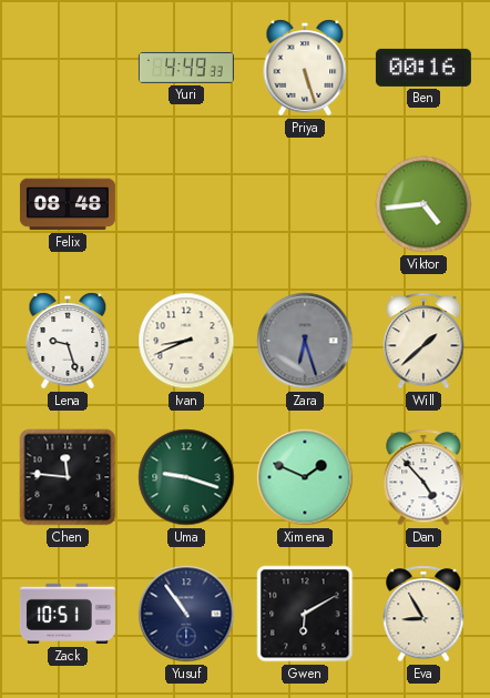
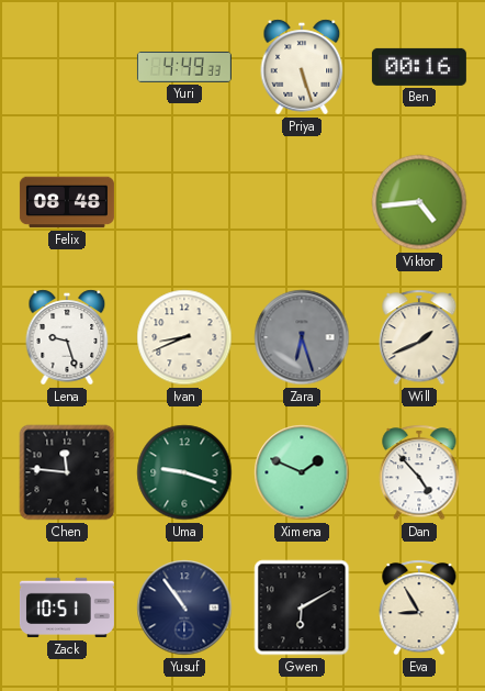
Will: 1:38 -> 1:41 (419, 337)
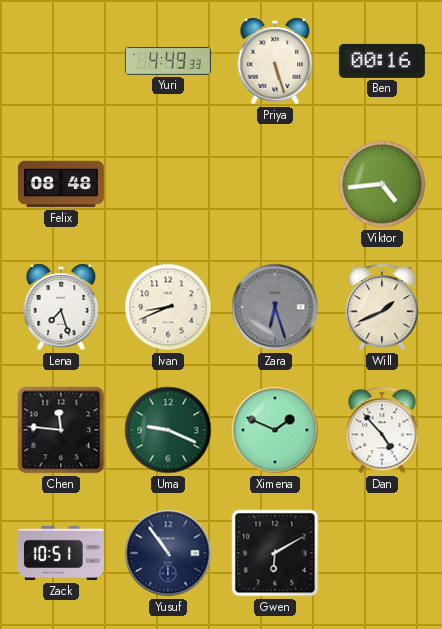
Lena: 9:27 -> 7:27 (61, 307)
Uma: 9:18 -> 9:19 (168, 430)
Eva: 8:55 -> none (419, 608)
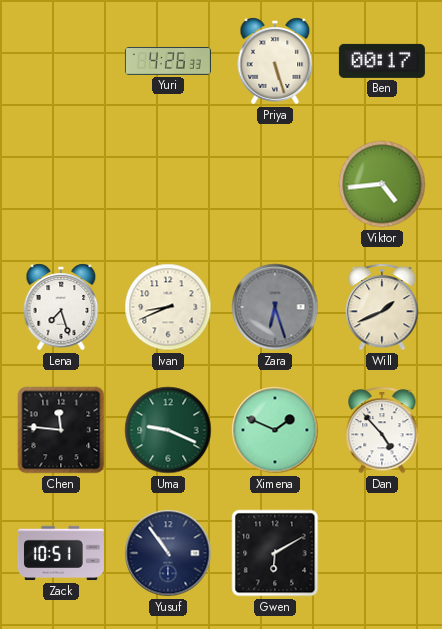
Yuri: 4:49 -> 4:26 (168, 61)
Ben: 00:16 -> 00:17 (382, 61)
Felix: 08:48 -> none (61, 184)
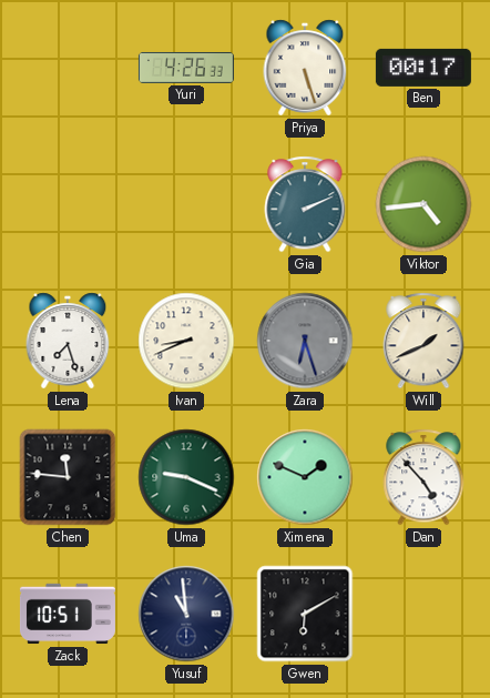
Gia: none -> 2:11 (305, 204)
Yusuf: 10:54 -> 10:59 (186, 614)
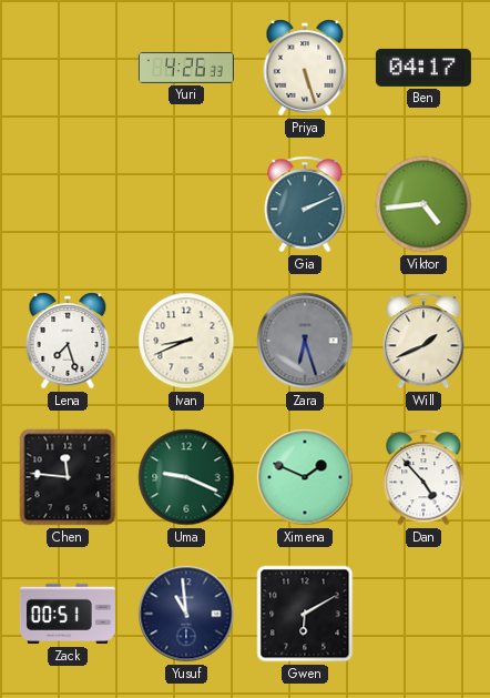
Ben: 00:17 -> 04:17 (423, 68)
Zack: 10:51 -> 00:51 (68, 614)
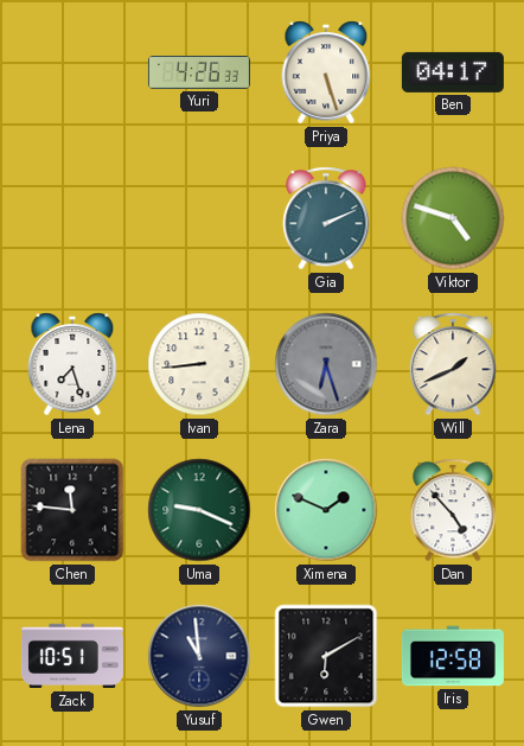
Viktor: 4:44 -> 4:48 (453, 218)
Ivan: 8:41 -> 8:44 (199, 364)
Zack: 00:51 -> 10:51 (72, 656)
Iris: none -> 12:58 (453, 656)
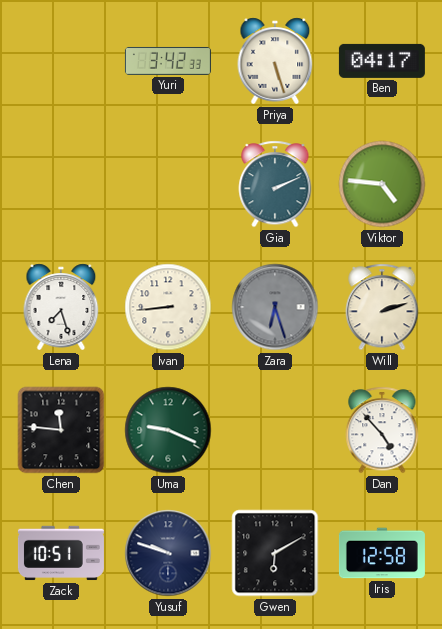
Yuri: 4:26 -> 3:42 (168, 61)
Viktor: 4:48 -> 4:46 (382, 184)
Will: 1:41 -> 2:12 (382, 307)
Ximena: 1:49 -> none (326, 510)
Yusuf: 10:59 -> 9:48 (168, 553)
